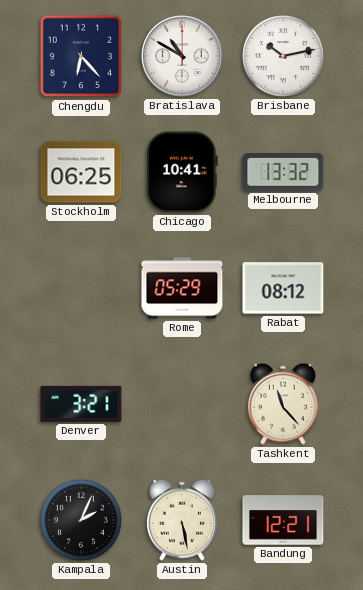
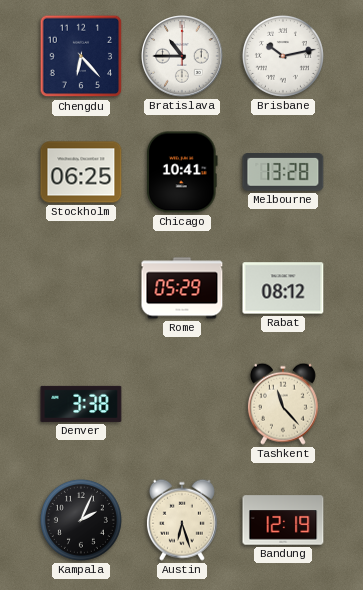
Bratislava: 10:50 -> 10:45 (182, 56)
Melbourne: 13:32 -> 13:28 (283, 173)
Denver: 3:21 -> 3:38 (81, 404)
Austin: 5:28 -> 6:27 (182, 520)
Bandung: 12:21 -> 12:19 (283, 520)
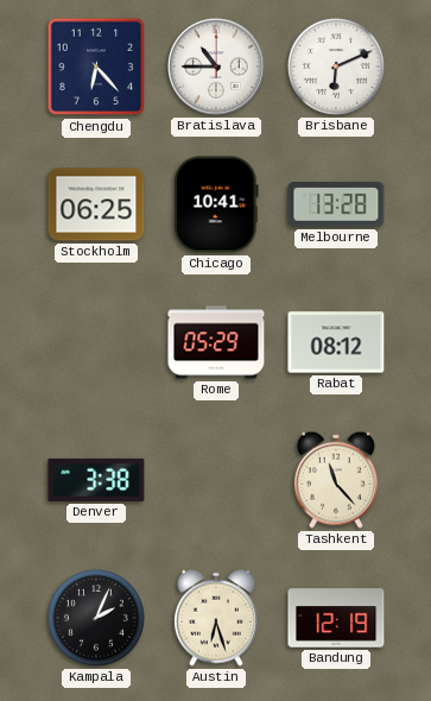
Brisbane: 10:13 -> 6:11 (336, 67)
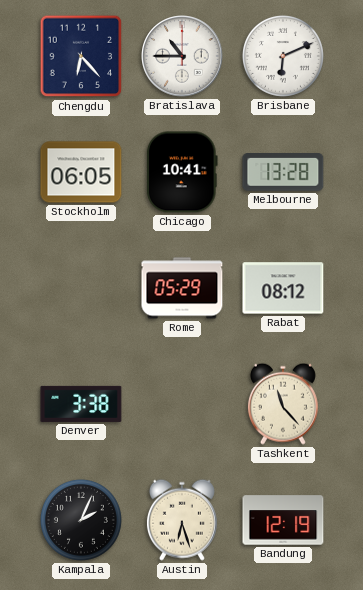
Stockholm: 06:25 -> 06:05 (81, 172)
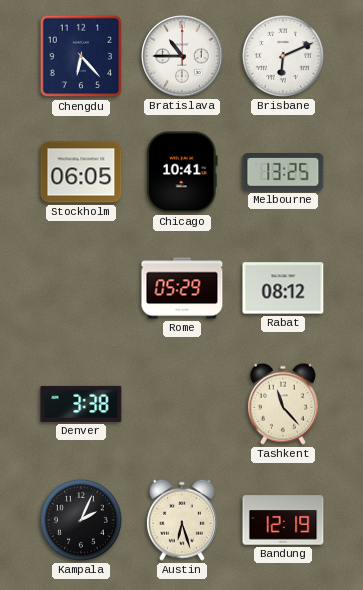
Melbourne: 13:28 -> 13:25 (283, 173)
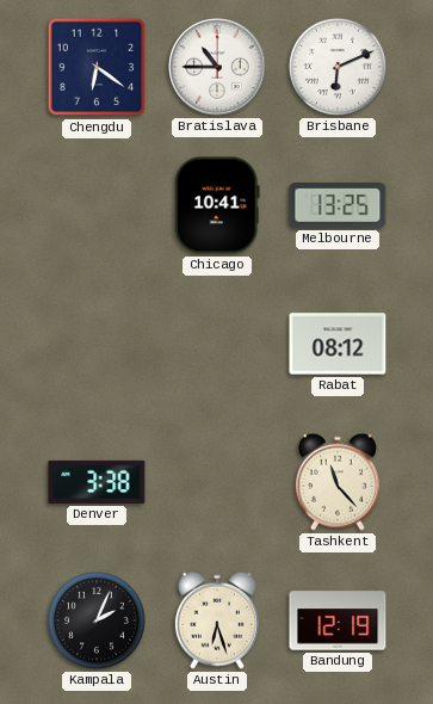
Chengdu: 6:23 -> 6:21 (97, 67)
Stockholm: 06:05 -> none (81, 172)
Rome: 05:29 -> none (182, 288)
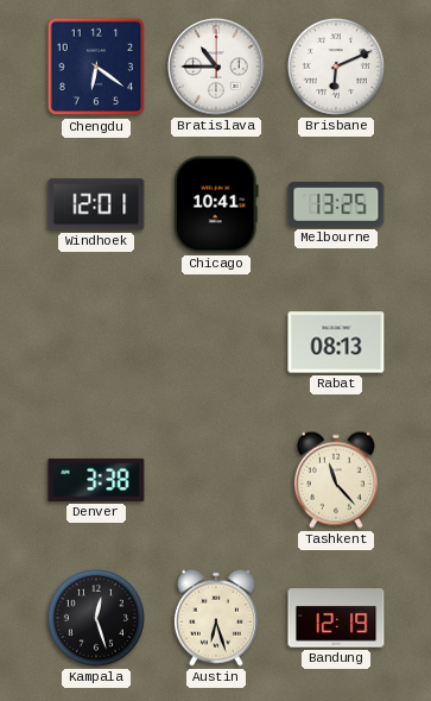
Windhoek: none -> 12:01 (96, 204)
Rabat: 08:12 -> 08:13 (336, 342)
Kampala: 2:04 -> 12:27 (96, 618)
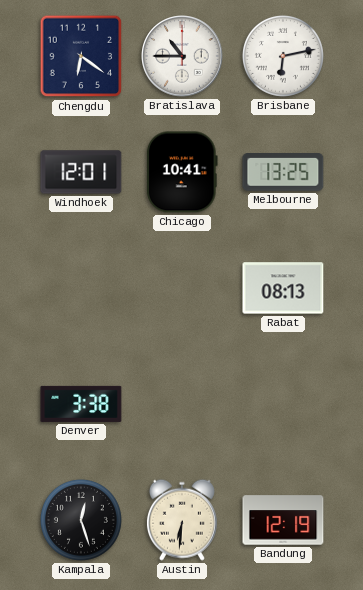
Brisbane: 6:11 -> 6:13 (283, 56)
Tashkent: 11:23 -> none (336, 480)
Austin: 6:27 -> 6:31 (182, 520)
